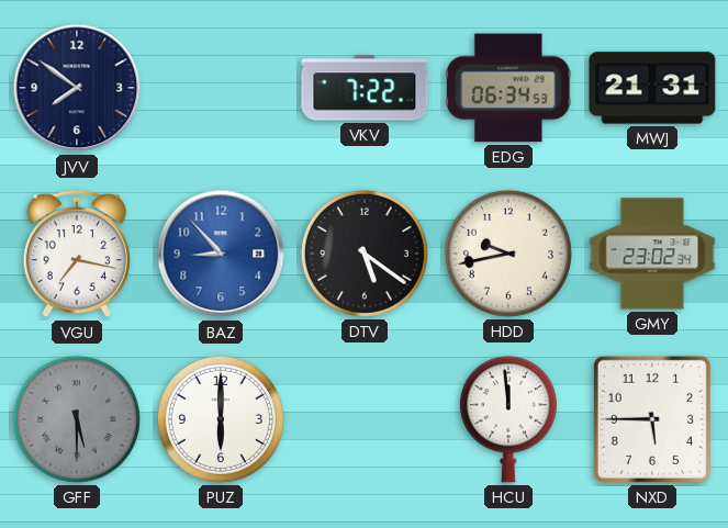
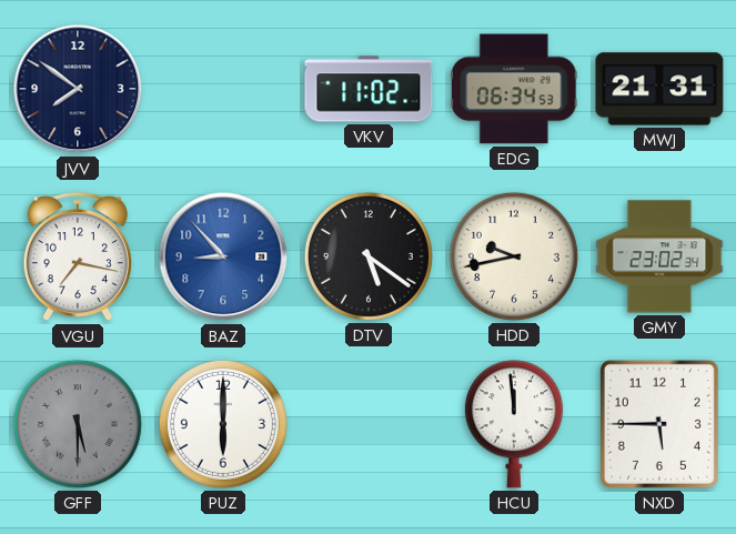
VKV: 7:22 -> 11:02 (369, 89)
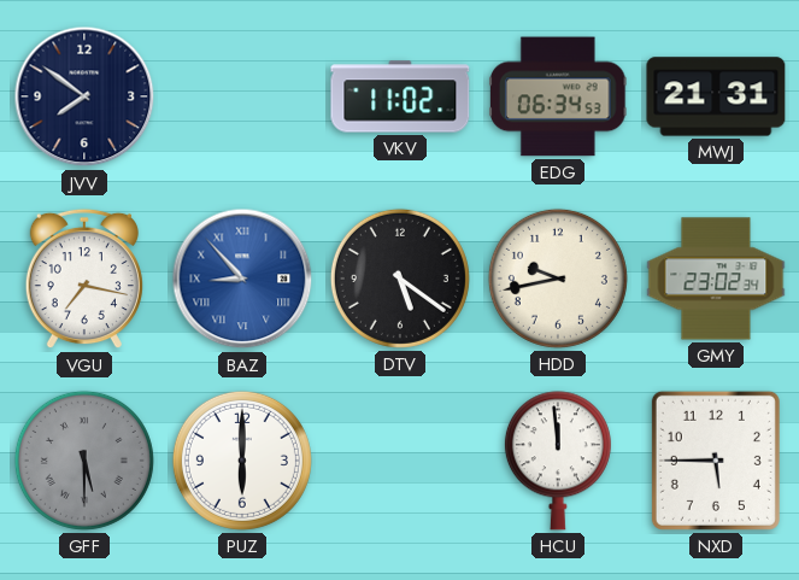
BAZ numerals: Arabic -> Roman (242, 279)
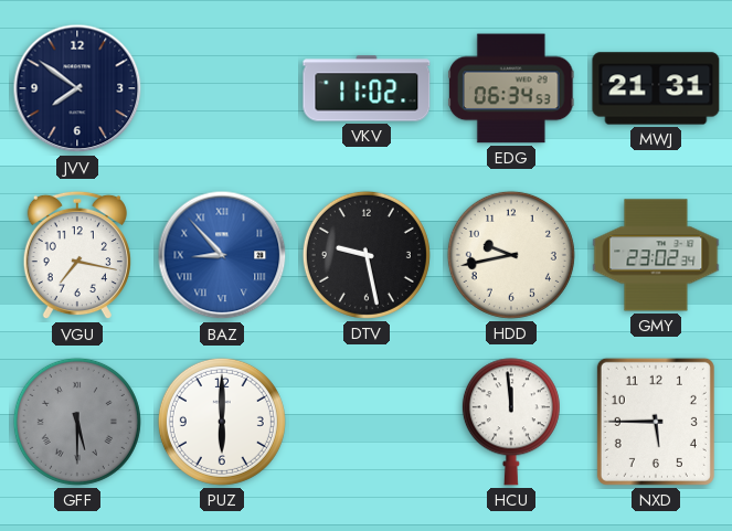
DTV: 5:21 -> 9:28 (367, 255)
